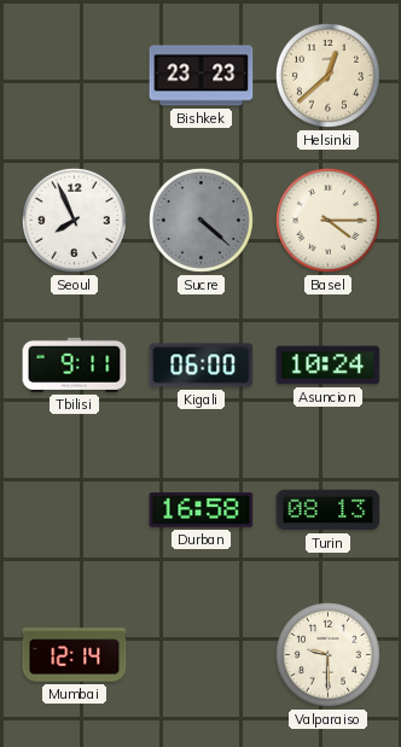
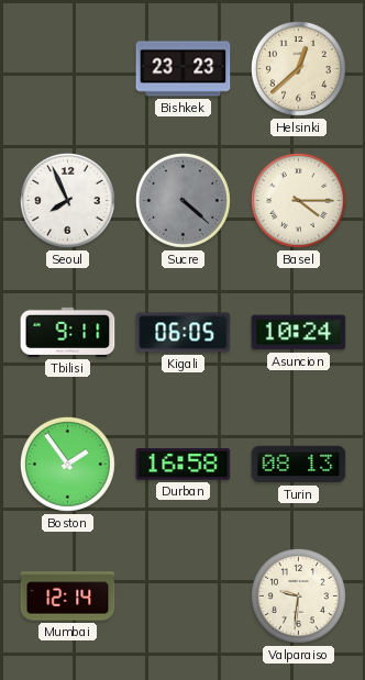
Kigali: 06:00 -> 06:05 (184, 333)
Boston: none -> 1:54 (67, 464)
Valparaiso: 9:30 -> 9:31 (298, 595)
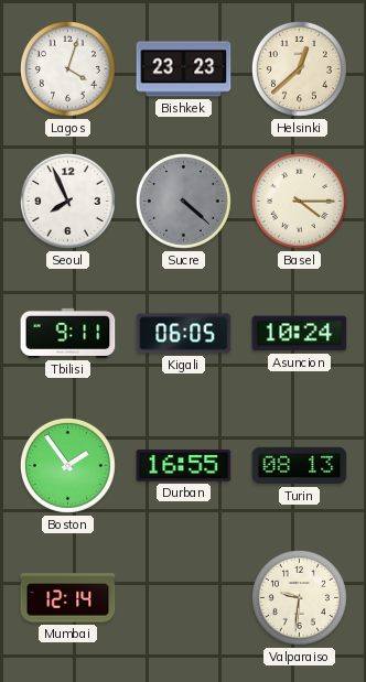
Lagos: none -> 4:03 (67, 68)
Durban: 16:58 -> 16:55 (184, 466)
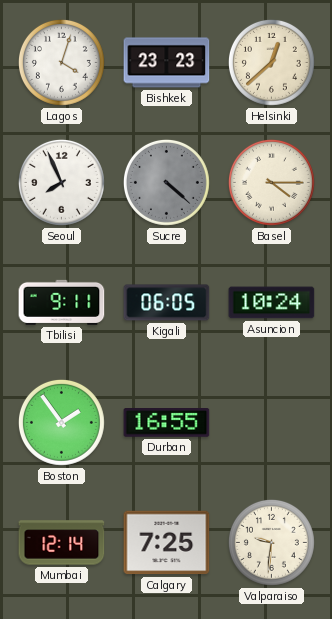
Turin: 08:13 -> none (300, 466)
Calgary: none -> 7:25 (167, 543)
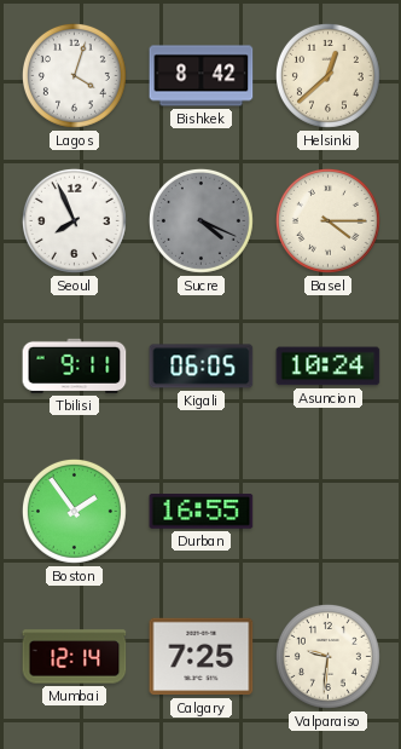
Bishkek: 23:23 -> 8:42 (202, 76)
Sucre: 4:22 -> 4:19 (200, 220)
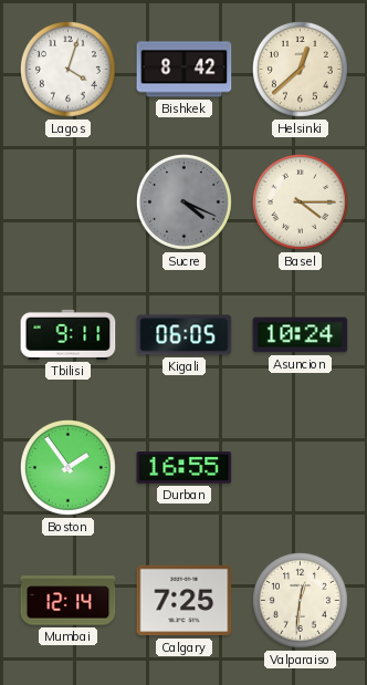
Seoul: 7:56 -> none (74, 220)
Valparaiso: 9:31 -> 12:31 (300, 600)
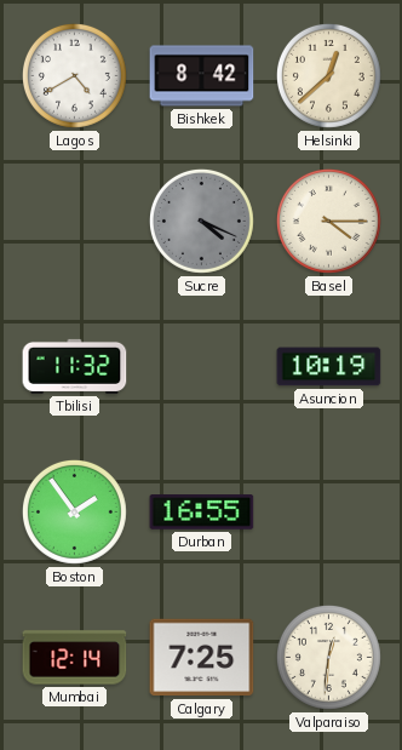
Lagos: 4:03 -> 4:40 (74, 75)
Tbilisi: 9:11 -> 11:32 (75, 366)
Kigali: 06:05 -> none (185, 335)
Asuncion: 10:24 -> 10:19 (329, 367)
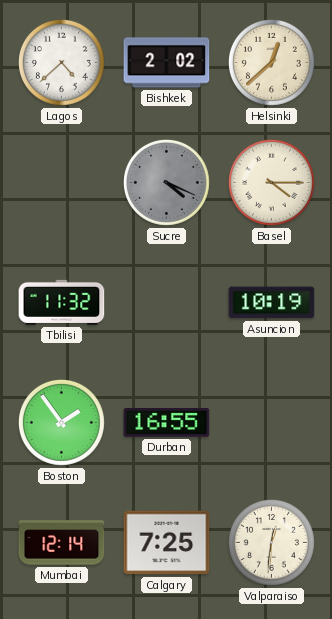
Lagos: 4:40 -> 4:38 (61, 62)
Bishkek: 8:42 -> 2:02 (167, 63)
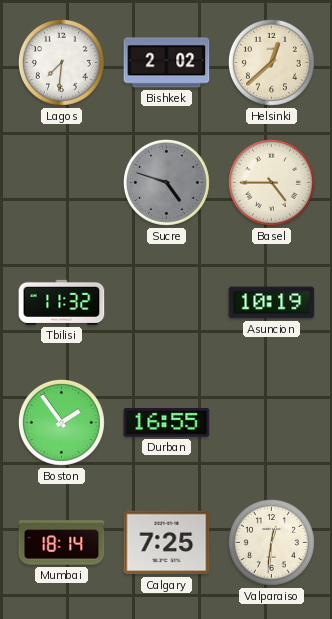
Lagos: 4:38 -> 7:31 (61, 62)
Sucre: 4:19 -> 4:48 (166, 182)
Basel: 4:15 -> 4:45 (271, 182)
Mumbai: 12:14 -> 18:14 (62, 543)
